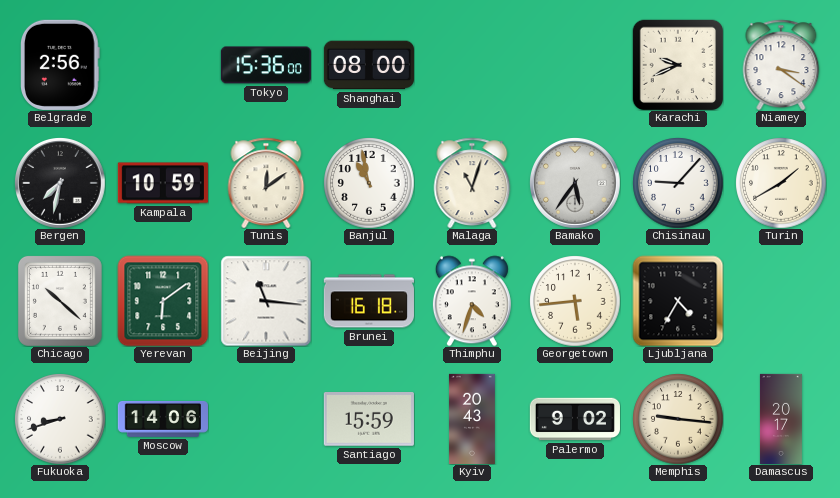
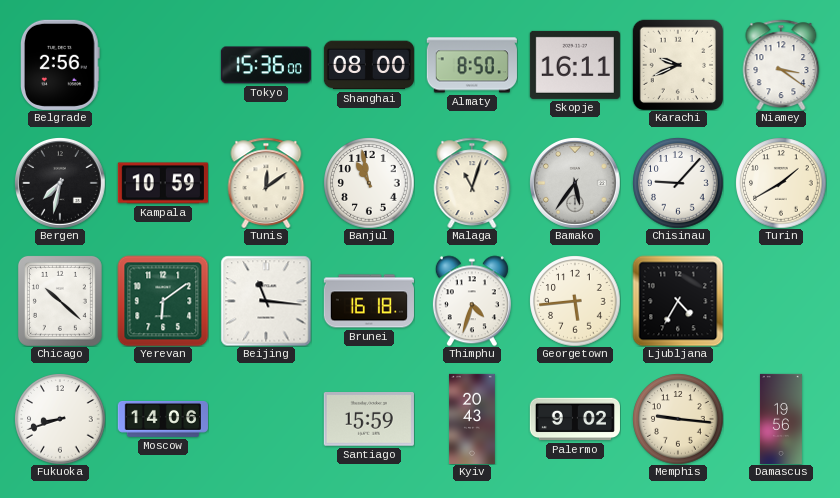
Almaty: none -> 8:50 (472, 65)
Skopje: none -> 16:11 (575, 65)
Damascus: 20:17 -> 19:56 (781, 418)
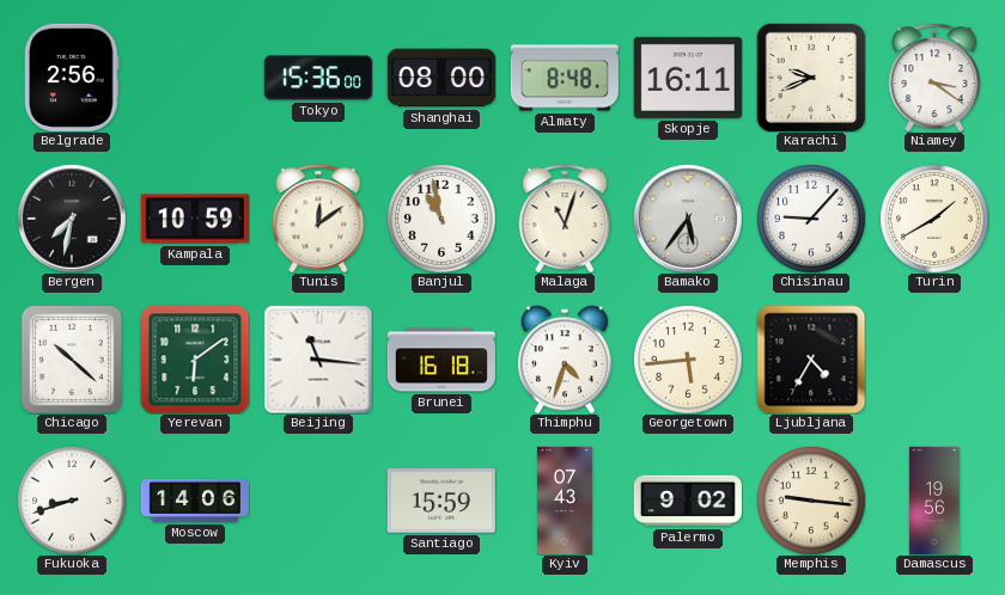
Almaty: 8:50 -> 8:48 (565, 78)
Kyiv: 20:43 -> 07:43 (565, 499)
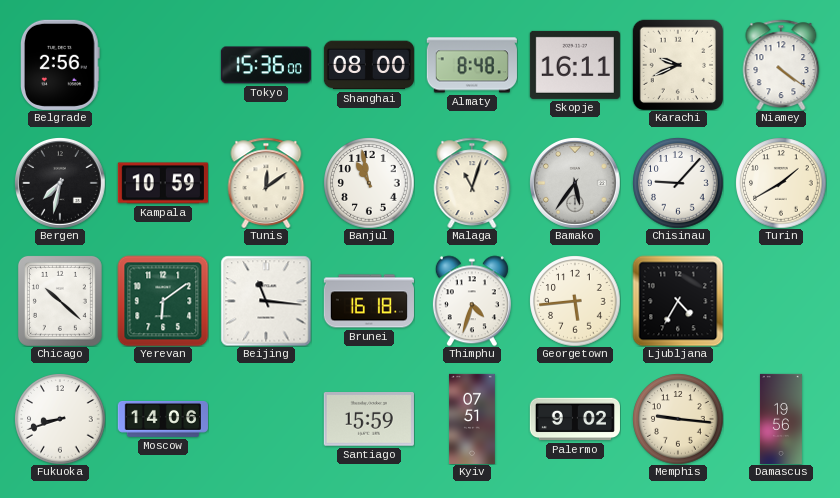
Niamey: 3:21 -> 4:21 (781, 65)
Kyiv: 07:43 -> 07:51 (472, 418)
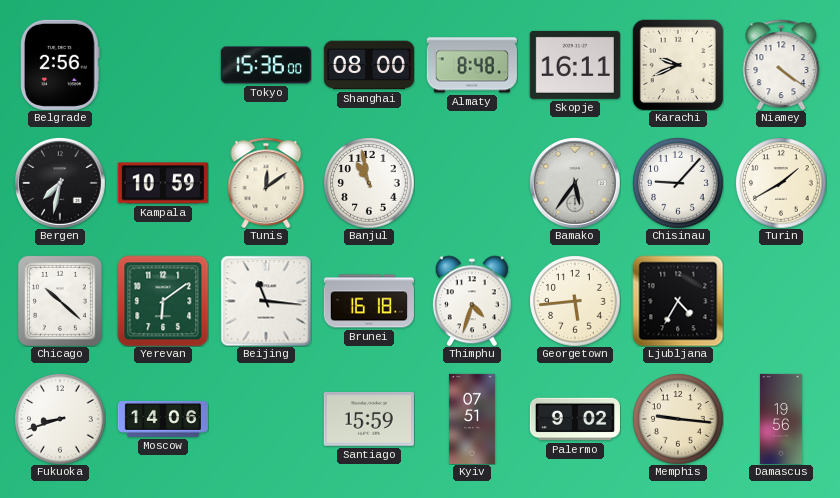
Malaga: 11:03 -> none (472, 183)
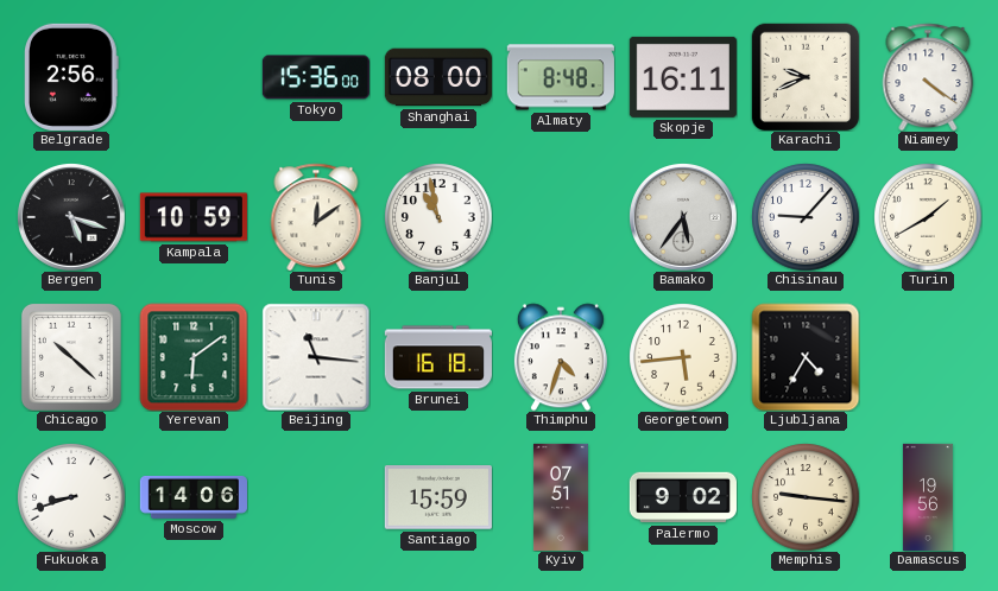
Bergen: 7:32 -> 5:18 (71, 217)
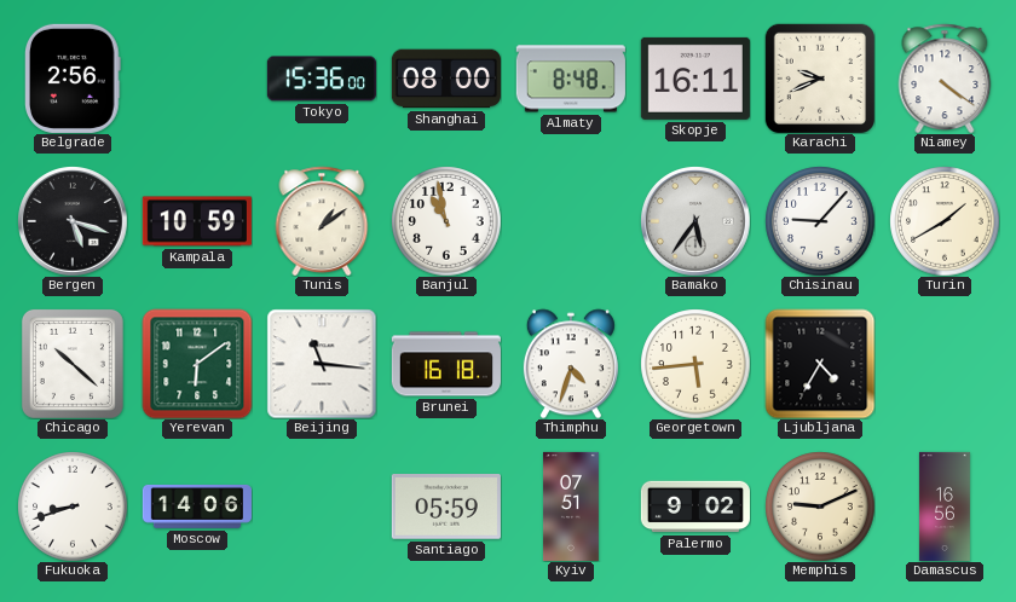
Tunis: 12:09 -> 1:09 (322, 221)
Santiago: 15:59 -> 05:59 (446, 508)
Memphis: 9:16 -> 9:11 (820, 507)
Damascus: 19:56 -> 16:56 (945, 505)
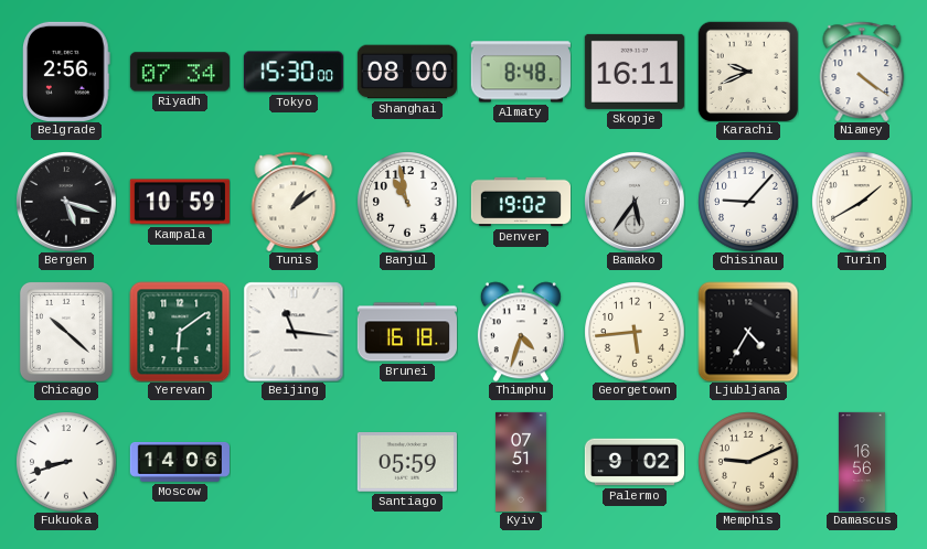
Riyadh: none -> 07:34 (180, 72)
Tokyo: 15:36 -> 15:30 (294, 72)
Denver: none -> 19:02 (520, 202)
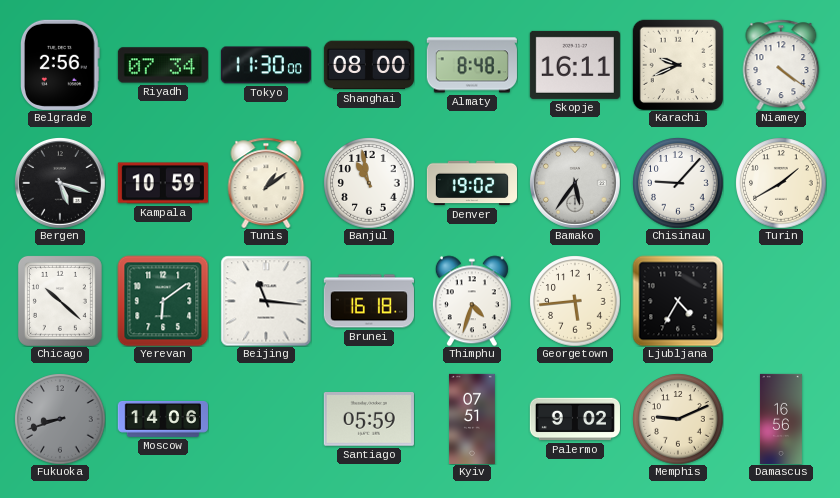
Tokyo: 15:30 -> 11:30 (266, 65)
Fukuoka dial: white -> grey (60, 419)
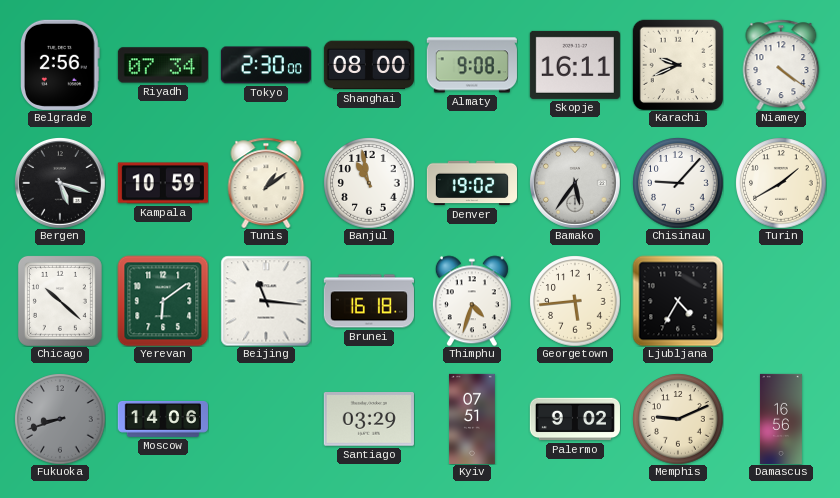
Tokyo: 11:30 -> 2:30 (266, 65)
Almaty: 8:48 -> 9:08 (472, 65)
Santiago: 05:59 -> 03:29 (369, 420)
